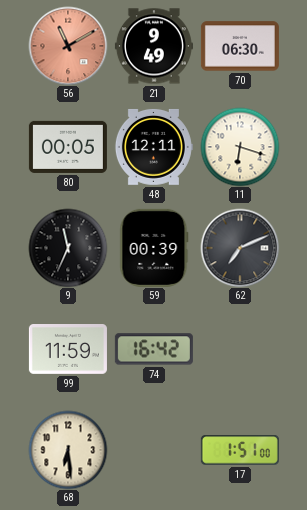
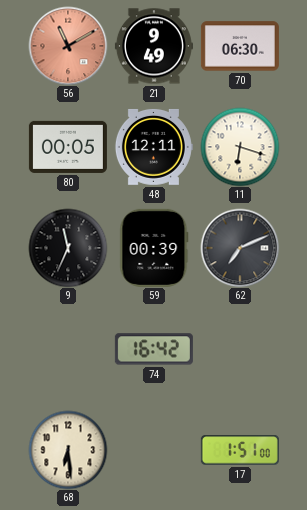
99: 11:59 -> none (68, 350)
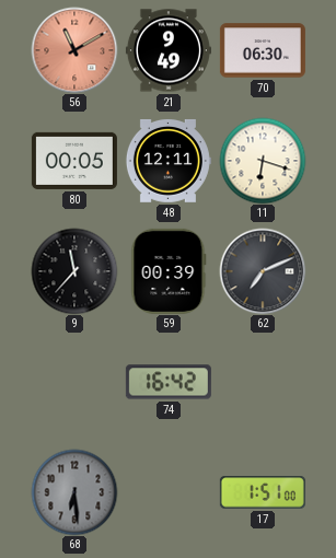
9: 11:34 -> 11:37 (74, 271)
68 dial: cream -> grey (74, 492)
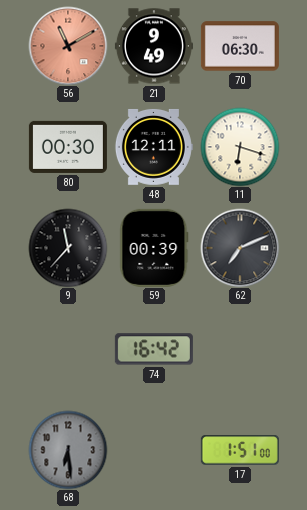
80: 00:05 -> 00:30 (68, 147)
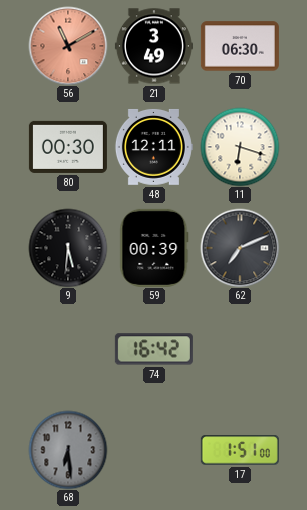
21: 9:49 -> 3:49 (154, 46)
9: 11:37 -> 5:31 (68, 248)
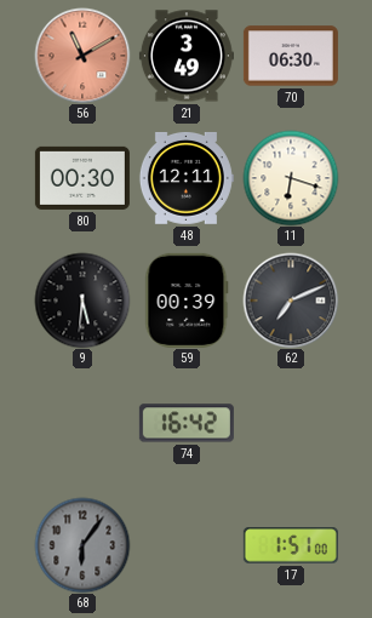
68: 6:29 -> 6:06 (82, 545)
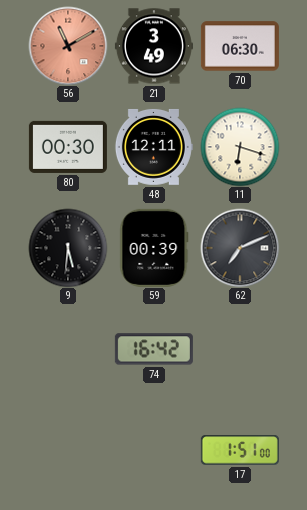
68: 6:06 -> none (82, 545)
